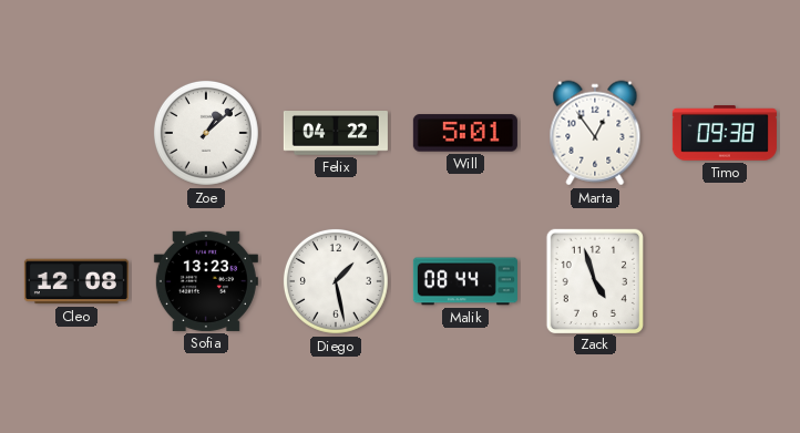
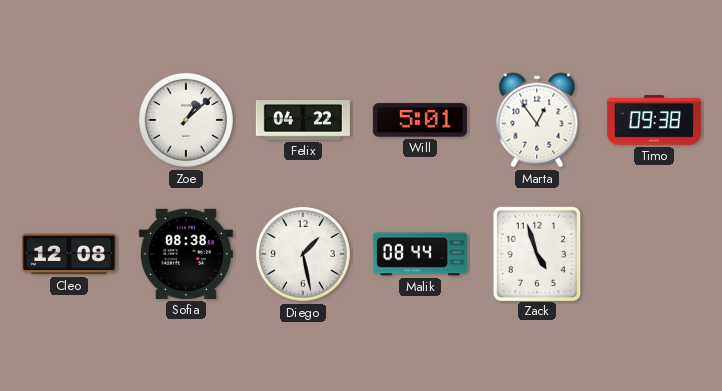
Sofia: 13:23 -> 08:38 (186, 254)
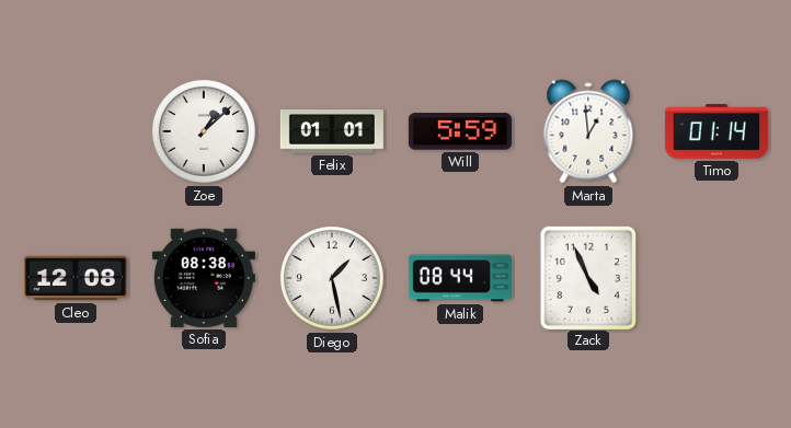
Felix: 04:22 -> 01:01 (332, 132)
Will: 5:01 -> 5:59 (460, 131)
Marta: 12:54 -> 12:59 (588, 131)
Timo: 09:38 -> 01:14 (717, 131)
Zack: 4:57 -> 4:56 (587, 277)
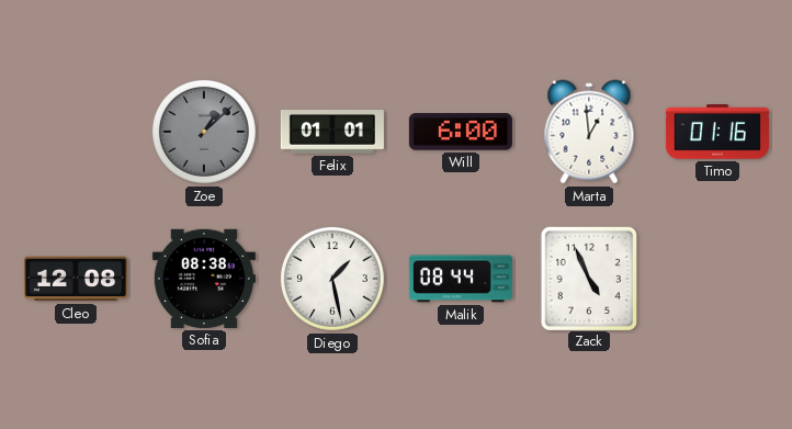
Zoe dial: white -> grey (204, 132)
Will: 5:59 -> 6:00 (461, 132)
Timo: 01:14 -> 01:16 (717, 132)
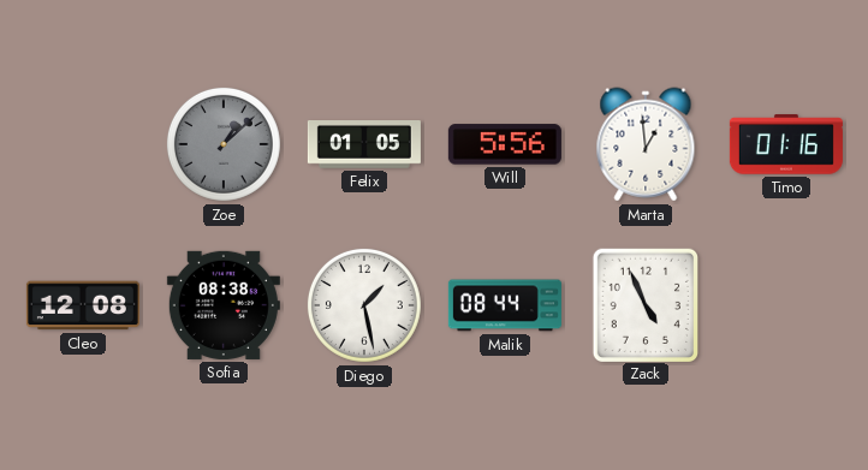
Felix: 01:01 -> 01:05 (364, 145)
Will: 6:00 -> 5:56 (505, 144)
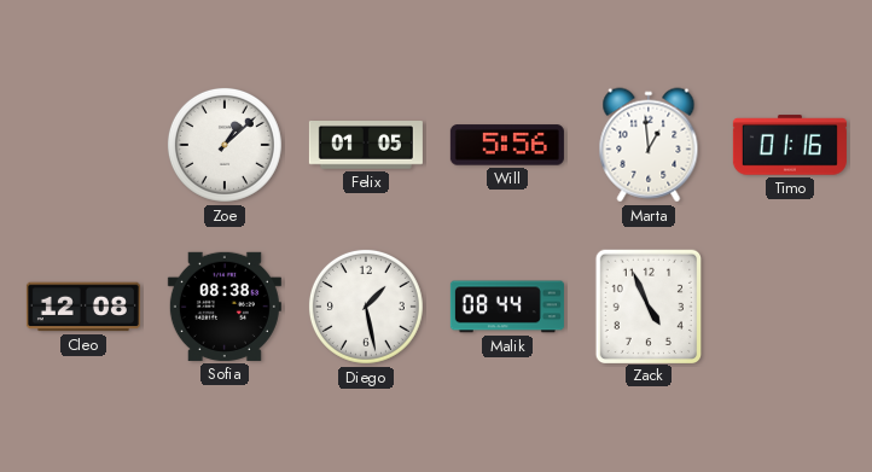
Zoe dial: grey -> white (225, 145)
